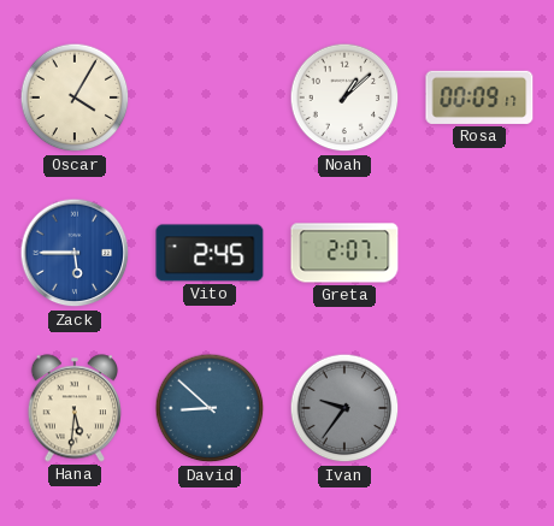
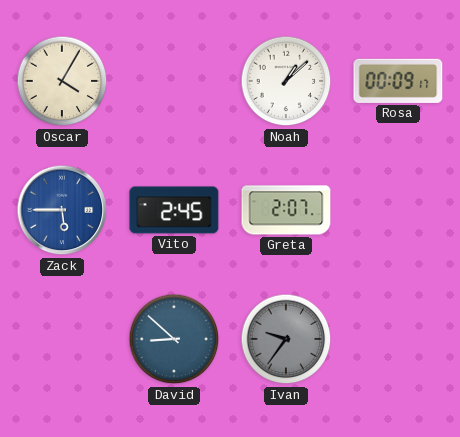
Hana: 5:31 -> none (73, 408)
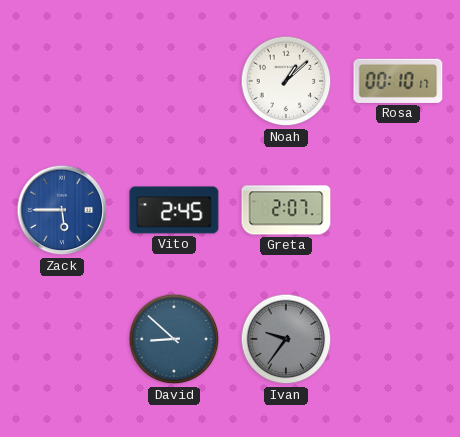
Oscar: 4:05 -> none (62, 81)
Rosa: 00:09 -> 00:10 (398, 81)
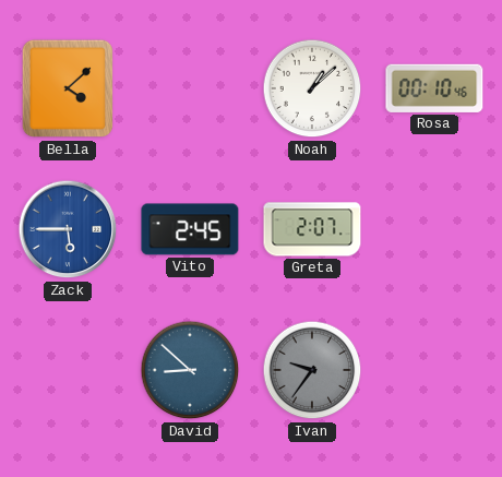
Bella: none -> 4:08 (68, 88)
Rosa: 00:10:17 -> 00:10:46 (434, 88)
